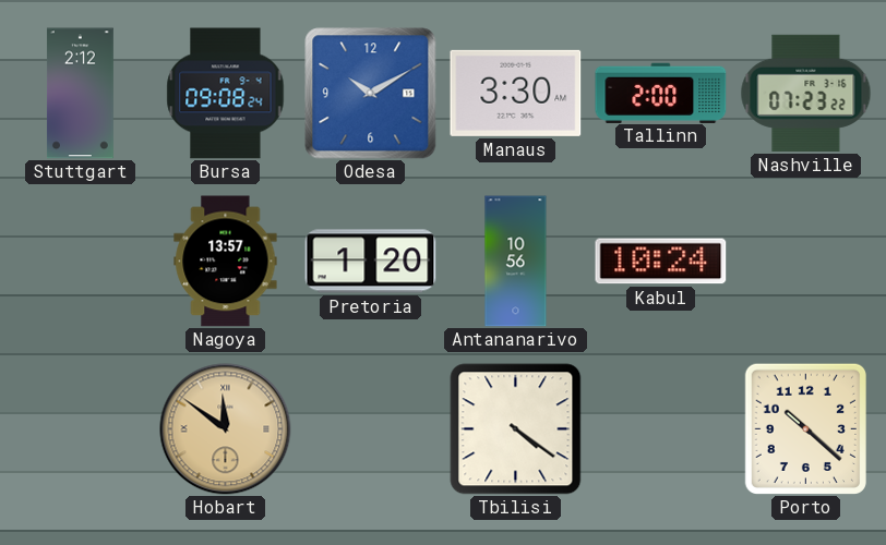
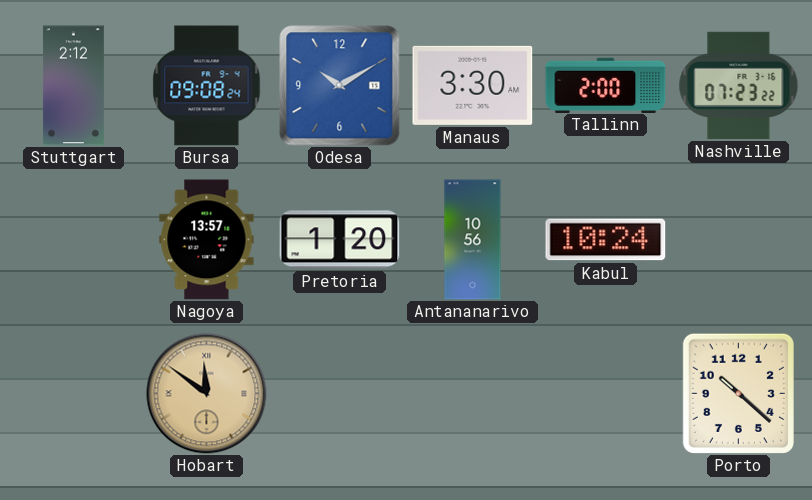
Tbilisi: 4:21 -> none (516, 429)
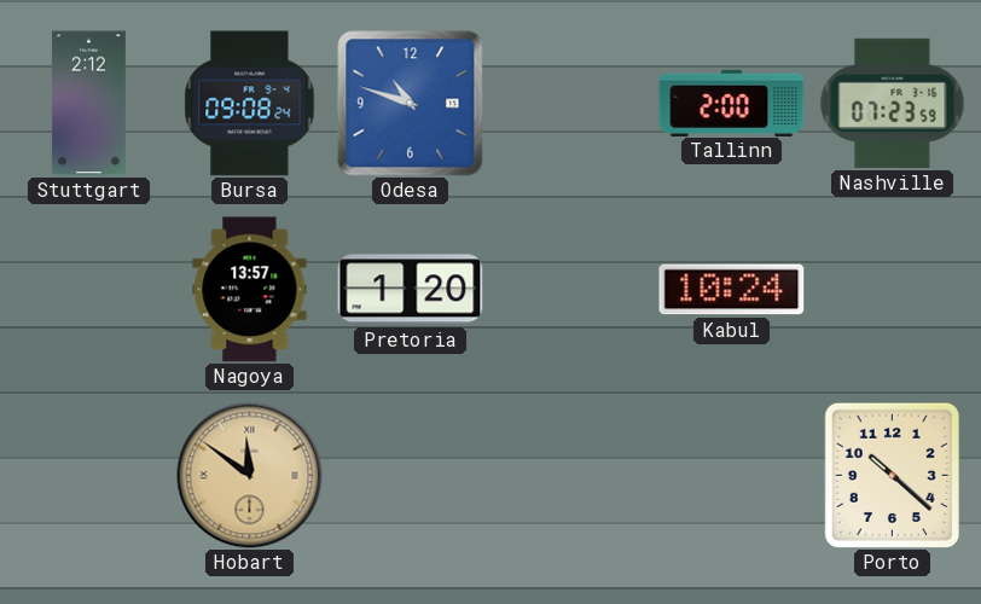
Odesa: 10:10 -> 10:48 (411, 104)
Manaus: 3:30 -> none (473, 85)
Nashville: 07:23:22 -> 07:23:59 (893, 103)
Antananarivo: 10:56 -> none (473, 240)
